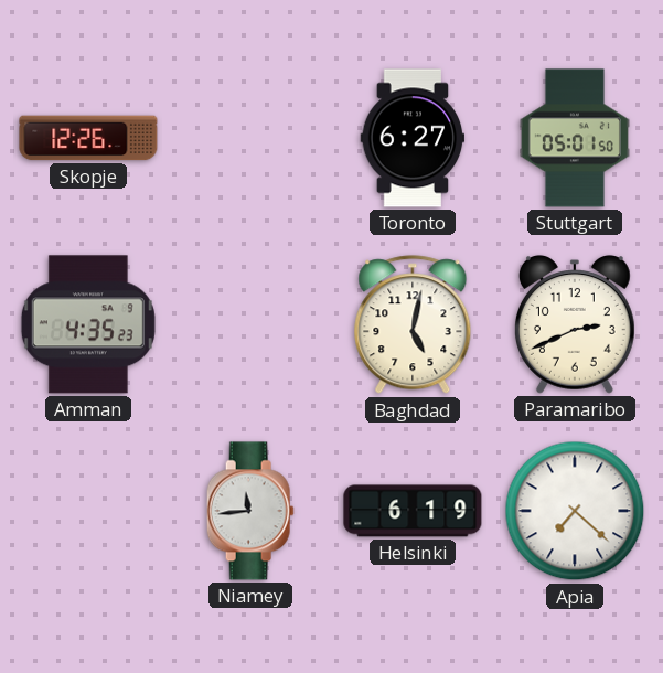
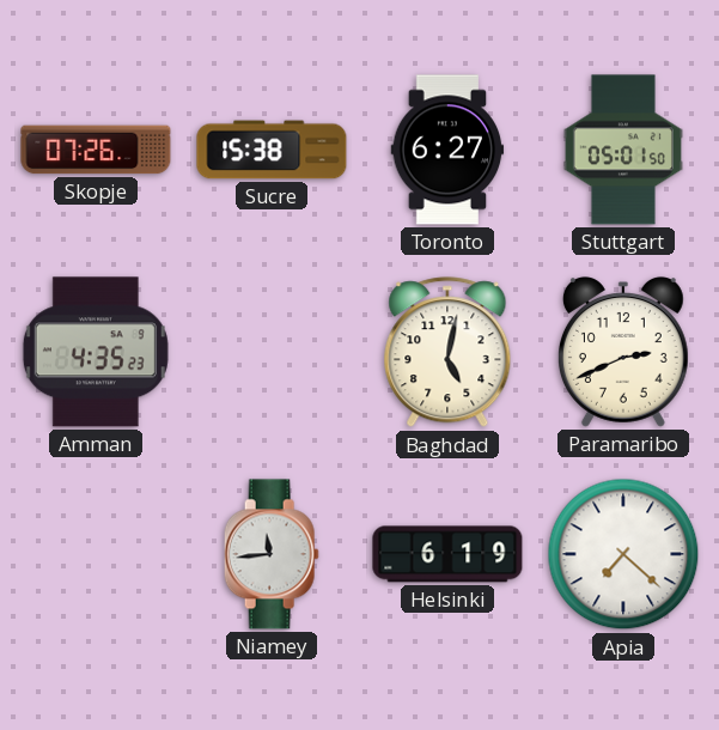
Skopje: 12:26 -> 07:26 (96, 150)
Sucre: none -> 15:38 (272, 150)
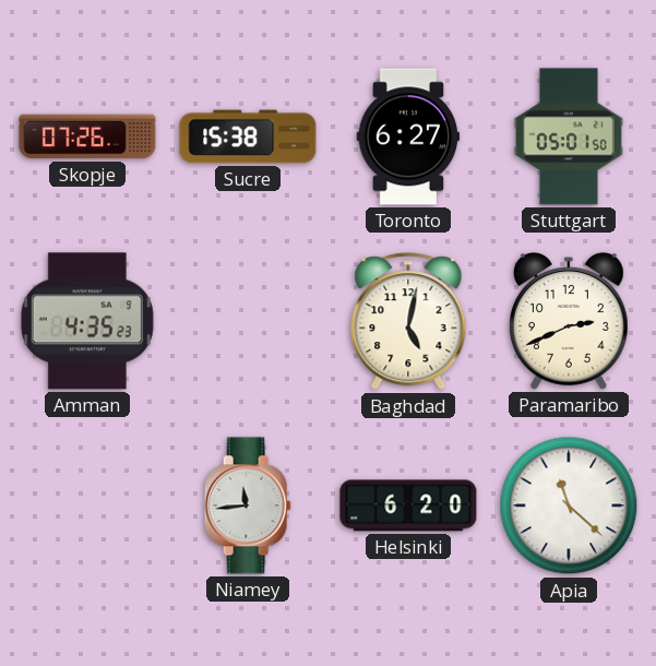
Helsinki: 6:19 -> 6:20 (408, 506)
Apia: 7:22 -> 11:22 (569, 506)
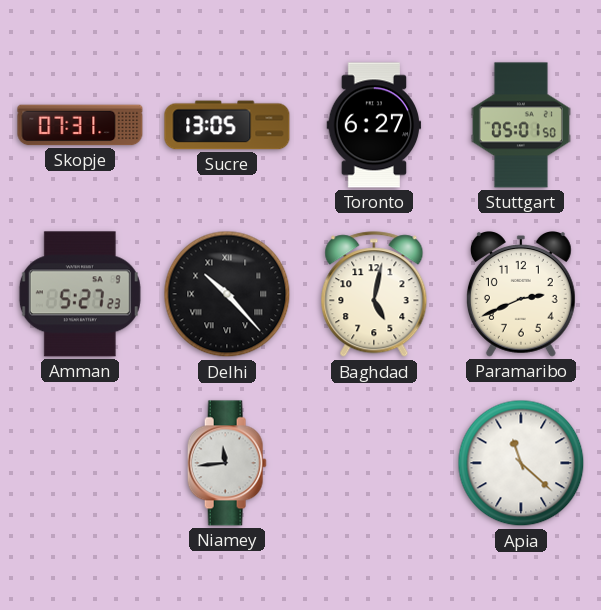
Skopje: 07:26 -> 07:31 (80, 125)
Sucre: 15:38 -> 13:05 (227, 125)
Amman: 4:35 -> 5:27 (80, 294)
Delhi: none -> 10:23 (227, 294)
Helsinki: 6:20 -> none (408, 506)
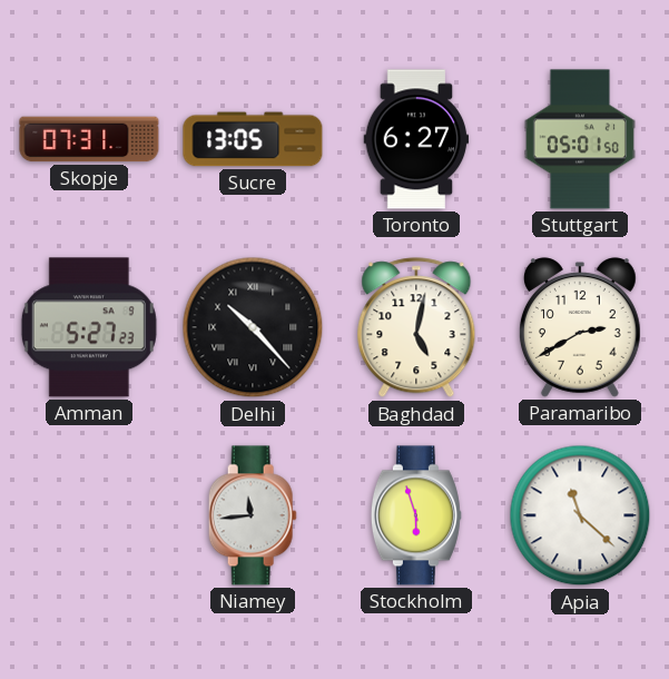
Paramaribo: 2:41 -> 2:40 (580, 328)
Stockholm: none -> 5:57 (416, 515)
